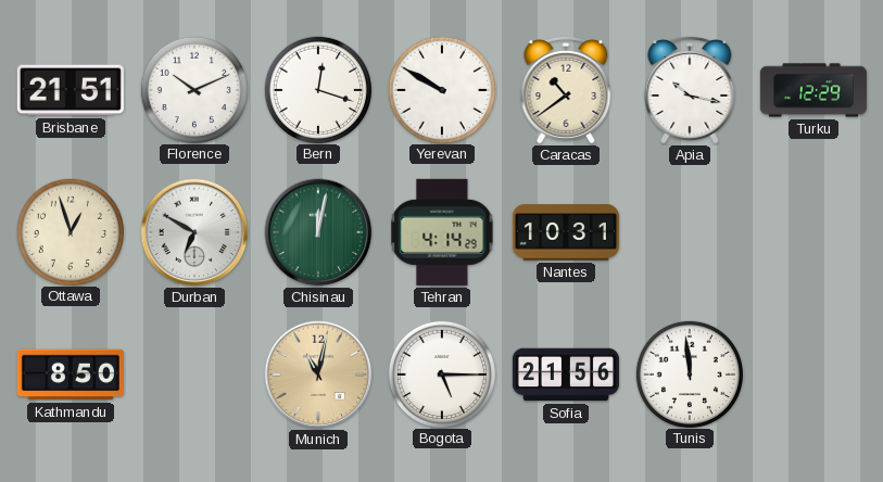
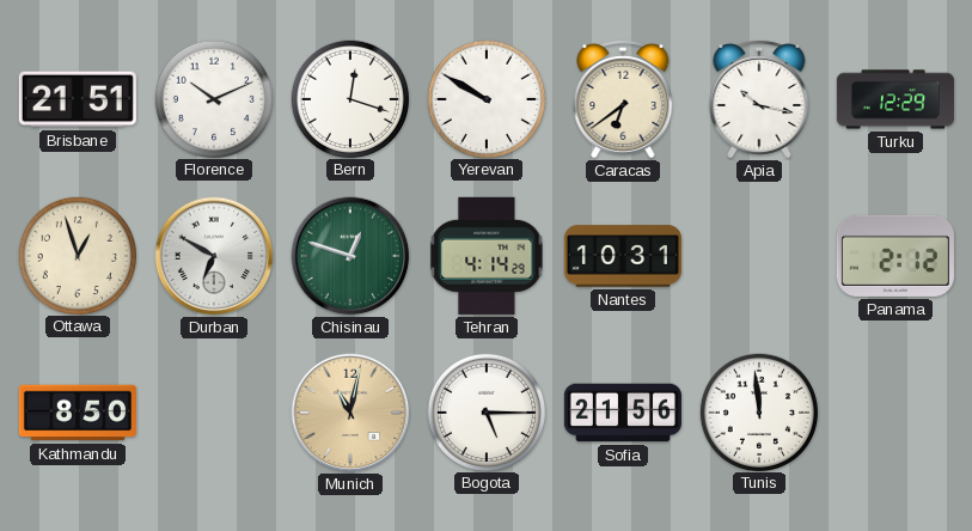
Caracas: 10:39 -> 6:39 (623, 99)
Chisinau: 12:02 -> 12:48 (350, 256)
Panama: none -> 2:12 (895, 256)
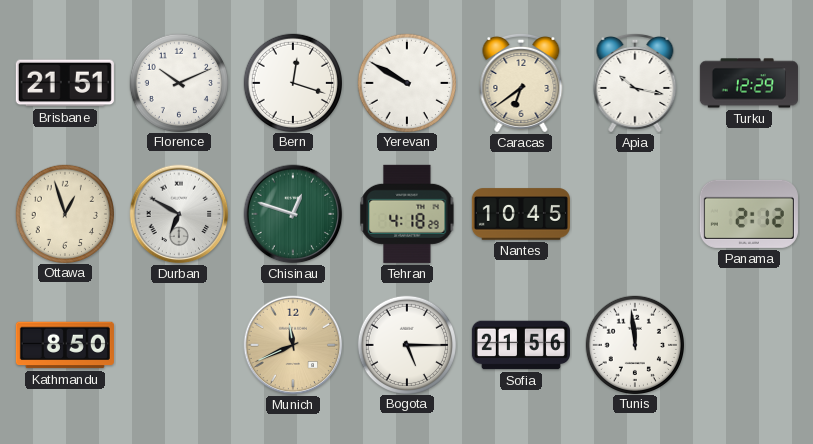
Tehran: 4:14 -> 4:18 (407, 214)
Nantes: 10:31 -> 10:45 (521, 214)
Munich: 11:02 -> 11:41 (293, 345)
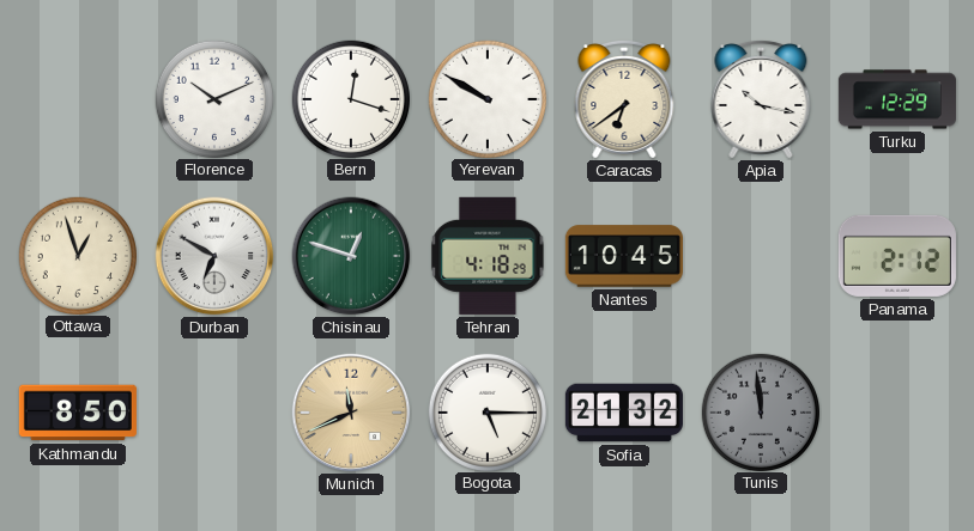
Brisbane: 21:51 -> none (65, 83)
Sofia: 21:56 -> 21:32 (624, 413)
Tunis dial: white -> grey (760, 411)
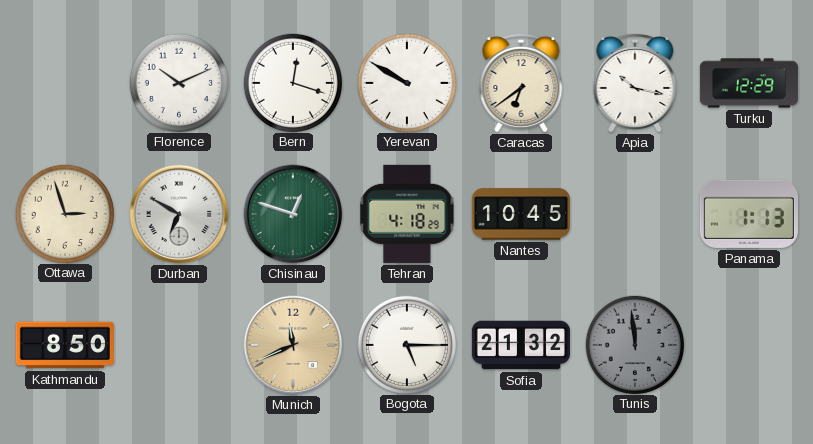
Ottawa: 12:57 -> 2:57 (64, 213)
Panama: 2:12 -> 1:13 (749, 214)
